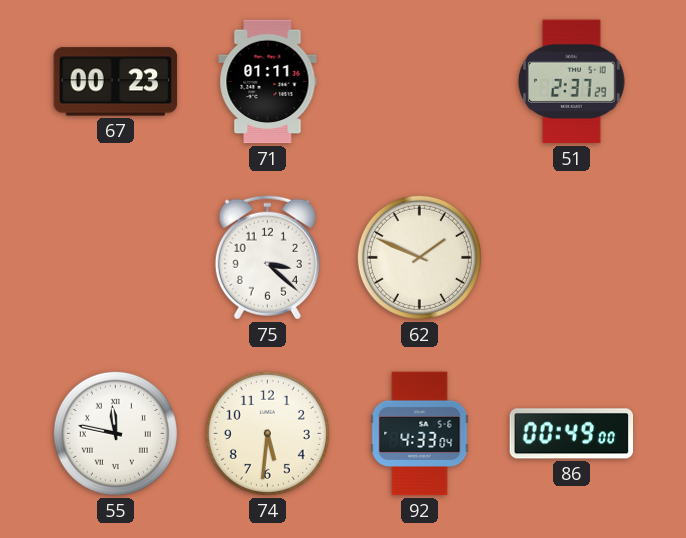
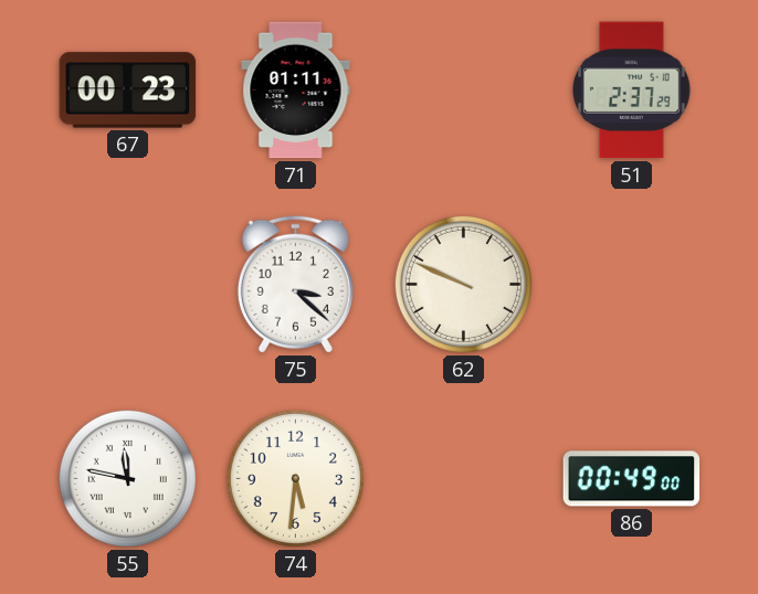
62: 1:49 -> 9:49 (463, 284)
92: 4:33 -> none (420, 434)
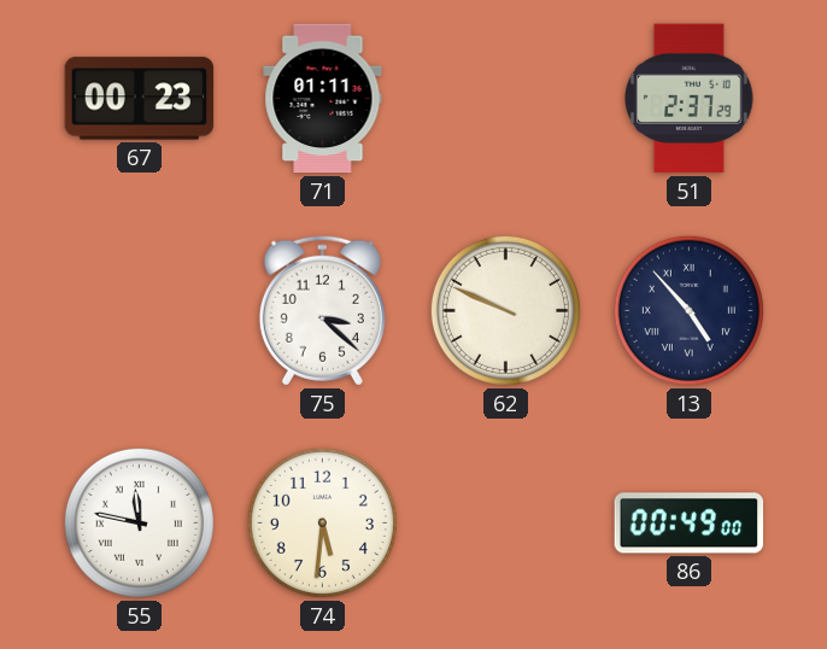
13: none -> 4:53 (688, 310)
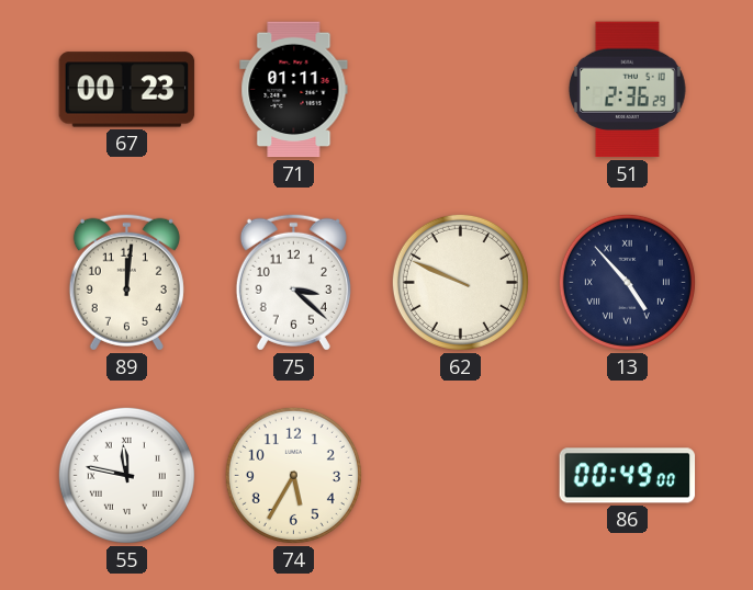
51: 2:37 -> 2:36 (627, 90)
89: none -> 12:01 (126, 282)
74: 5:31 -> 5:35 (293, 475)
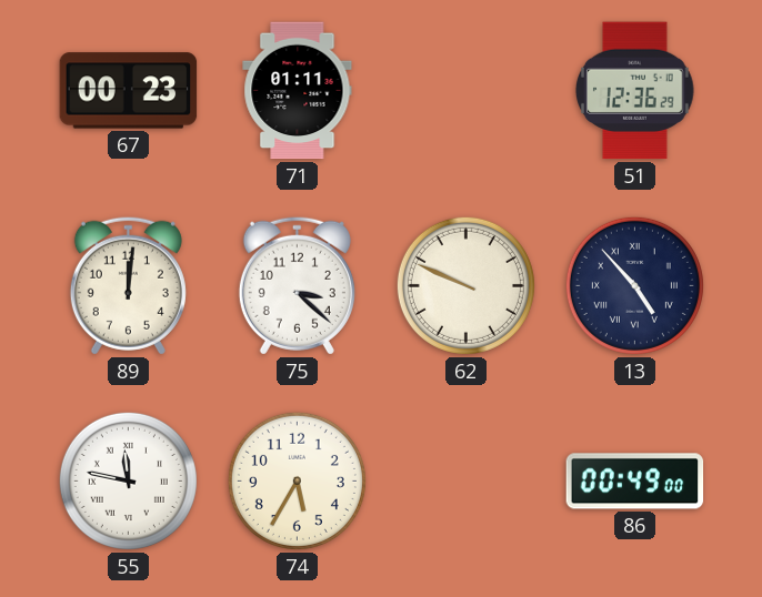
51: 2:36 -> 12:36 (634, 91)
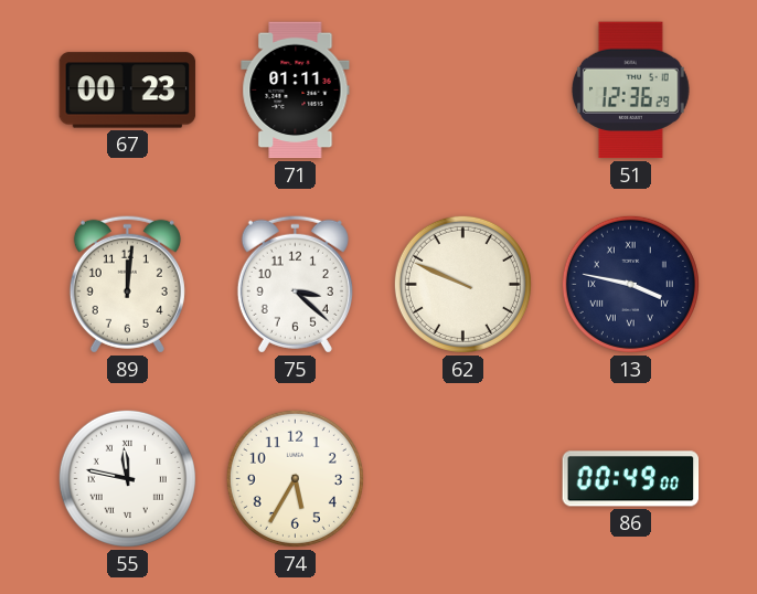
13: 4:53 -> 3:47 (630, 284)
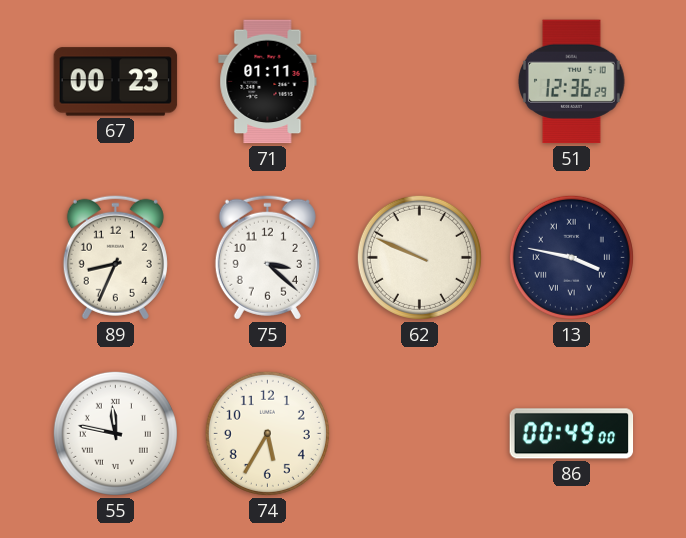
89: 12:01 -> 8:34 (115, 257)
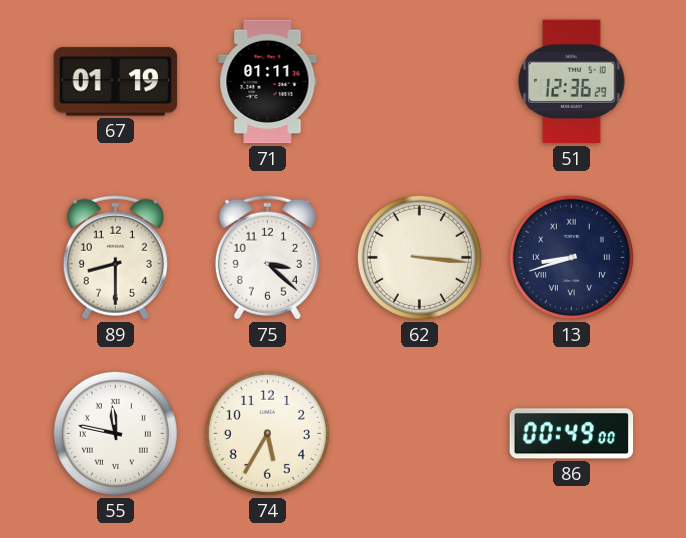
67: 00:23 -> 01:19 (116, 82)
89: 8:34 -> 8:30 (115, 257)
62: 9:49 -> 3:16 (419, 257)
13: 3:47 -> 8:42 (571, 257)
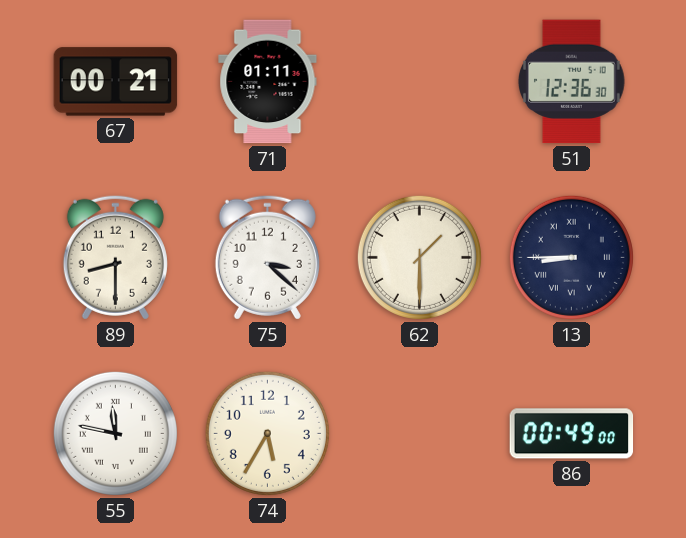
67: 01:19 -> 00:21 (116, 82)
51: 12:36:29 -> 12:36:30 (571, 82)
62: 3:16 -> 1:30 (419, 257)
13: 8:42 -> 8:45 (571, 257)
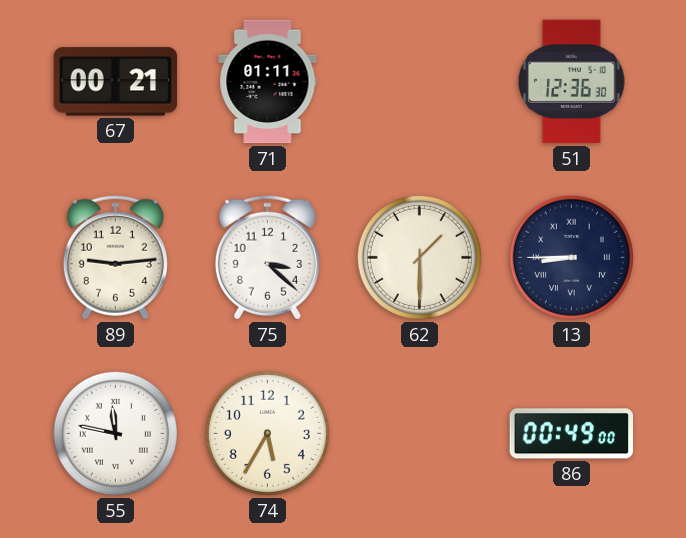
89: 8:30 -> 9:14 (115, 257)
